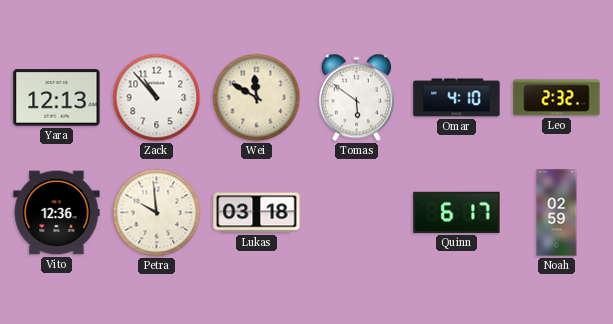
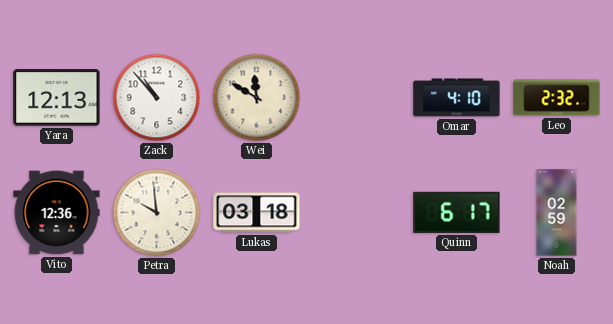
Tomas: 5:51 -> none (356, 98)
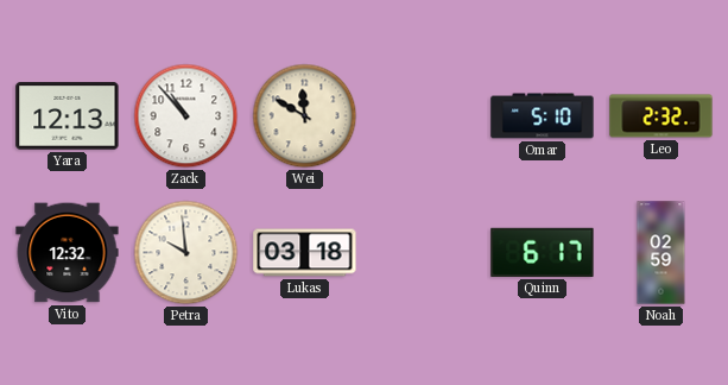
Omar: 4:10 -> 5:10 (543, 116)
Vito: 12:36 -> 12:32 (68, 253)
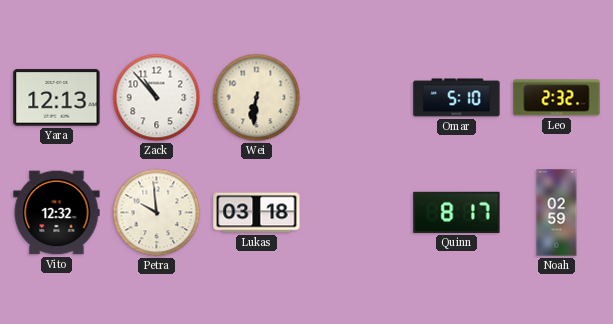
Wei: 11:50 -> 6:31 (257, 98)
Quinn: 6:17 -> 8:17 (457, 212)
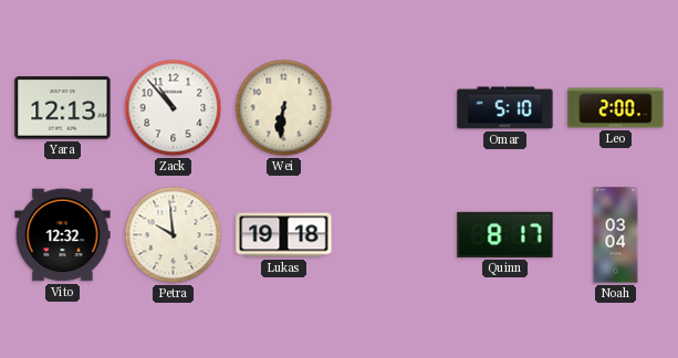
Leo: 2:32 -> 2:00 (616, 108)
Lukas: 03:18 -> 19:18 (284, 235)
Noah: 02:59 -> 03:04 (616, 235)
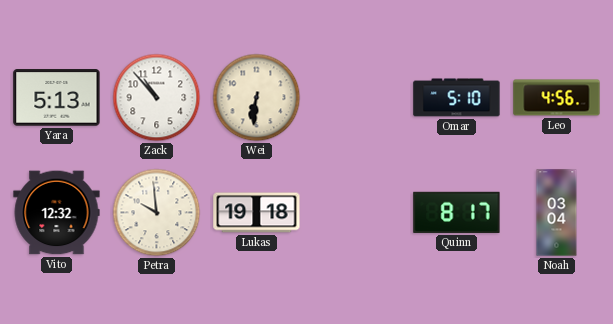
Yara: 12:13 -> 5:13 (57, 98)
Leo: 2:00 -> 4:56 (557, 98)
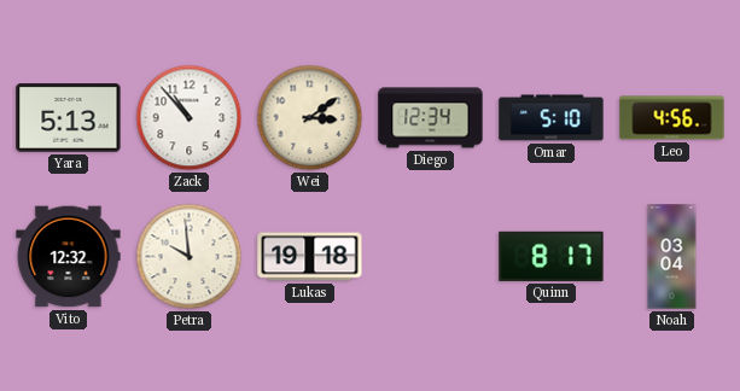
Wei: 6:31 -> 3:09 (310, 118)
Diego: none -> 12:34 (431, 118)
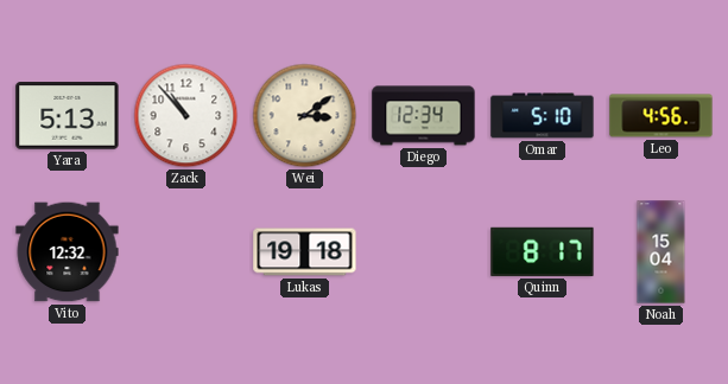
Petra: 9:59 -> none (190, 257)
Noah: 03:04 -> 15:04 (661, 252)
